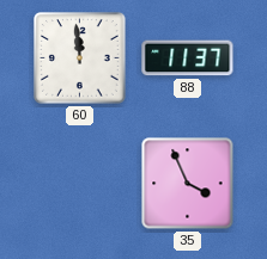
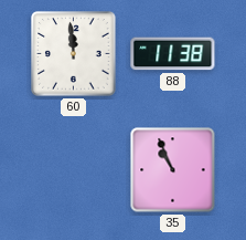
88: 11:37 -> 11:38 (173, 54)
35: 3:56 -> 10:56 (173, 170)
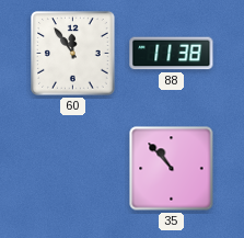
60: 11:59 -> 11:54 (73, 54)
35: 10:56 -> 10:53 (172, 169)
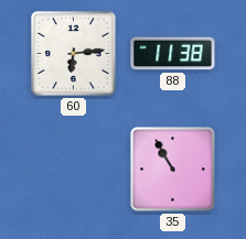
60: 11:54 -> 6:14 (74, 54)
35: 10:53 -> 10:55 (173, 170)
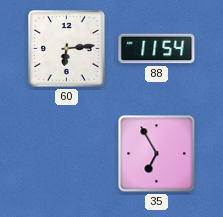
88: 11:38 -> 11:54 (157, 49)
35: 10:55 -> 6:55 (157, 154)
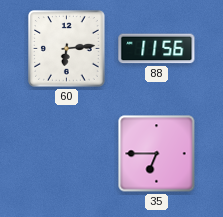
88: 11:54 -> 11:56 (157, 49)
35: 6:55 -> 6:45 (157, 154)
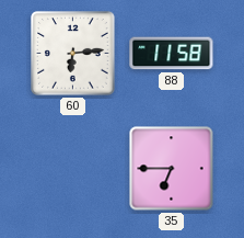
88: 11:56 -> 11:58 (172, 54)
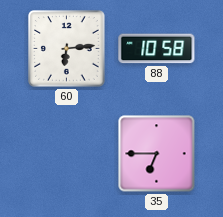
88: 11:58 -> 10:58 (157, 49)
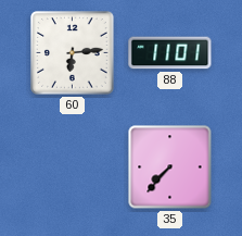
88: 10:58 -> 11:01 (170, 53)
35: 6:45 -> 7:37 (170, 167)
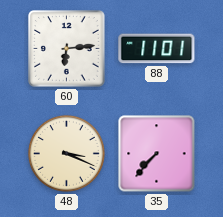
48: none -> 3:19 (66, 153)
